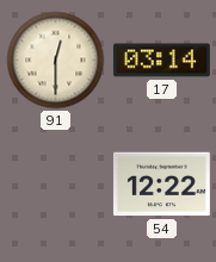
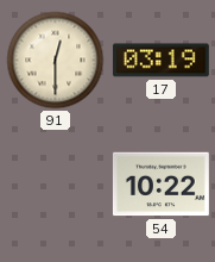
17: 03:14 -> 03:19 (160, 61)
54: 12:22 -> 10:22 (160, 185)
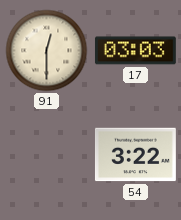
17: 03:19 -> 03:03 (135, 51)
54: 10:22 -> 3:22 (135, 155)
